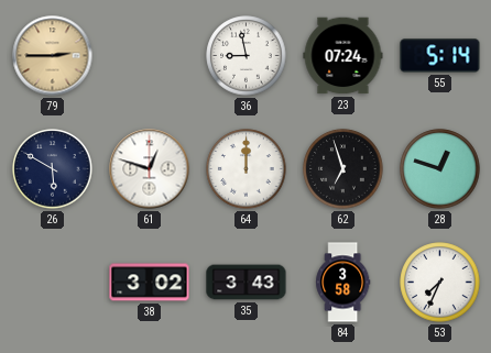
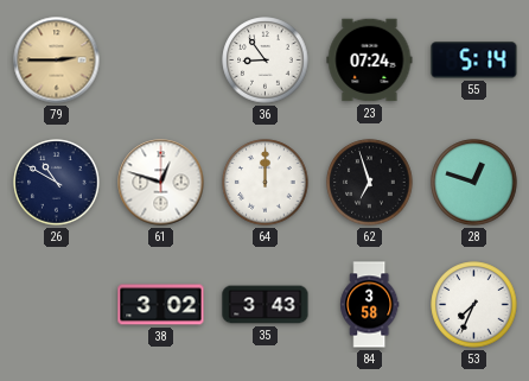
36: 8:58 -> 8:54 (266, 61)
26: 5:50 -> 10:50 (57, 183)
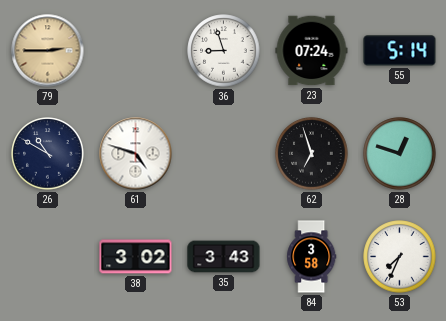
36: 8:54 -> 8:57 (224, 51)
61: 12:48 -> 4:48 (136, 154)
64: 12:00 -> none (266, 183)
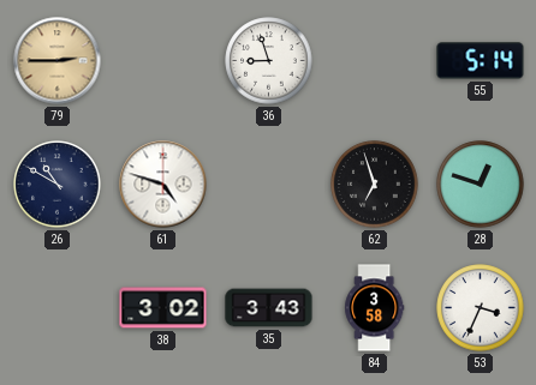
23: 07:24 -> none (312, 51)
53: 7:34 -> 3:34 (481, 308)
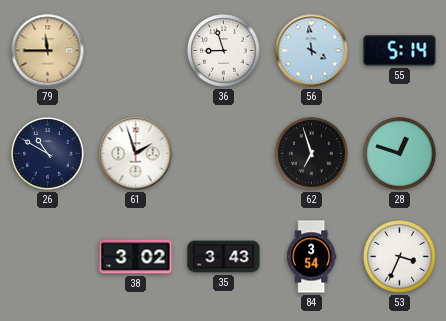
79: 2:45 -> 11:45 (48, 51)
56: none -> 3:59 (312, 51)
61: 4:48 -> 1:57 (136, 154)
84: 3:58 -> 3:54 (312, 257)
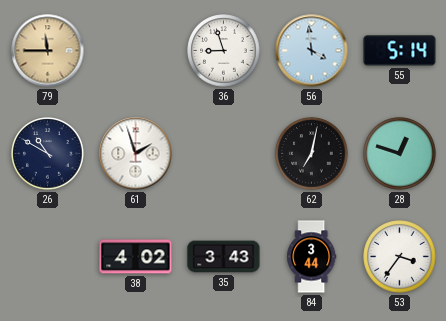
62: 6:57 -> 7:02 (312, 154)
38: 3:02 -> 4:02 (136, 257)
84: 3:54 -> 3:44 (312, 257)
53: 3:34 -> 3:36 (400, 257)
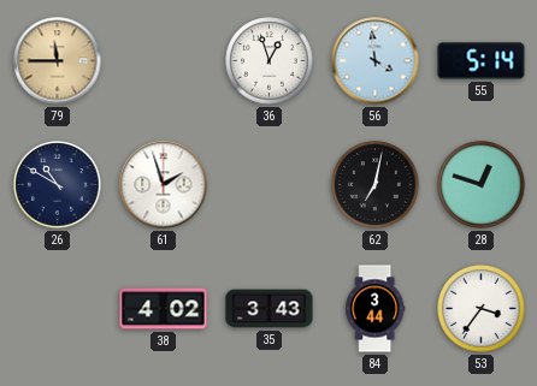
36: 8:57 -> 12:57 (270, 61)
